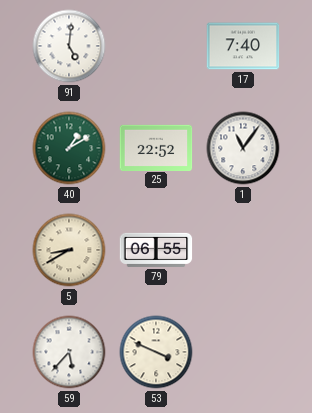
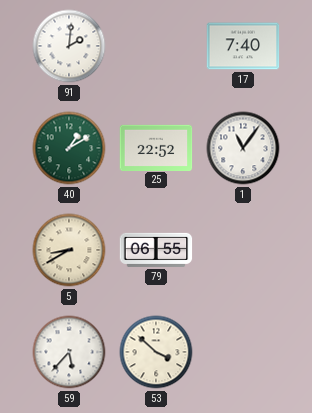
91: 5:01 -> 2:01 (69, 46)
53: 3:49 -> 3:52 (156, 352)
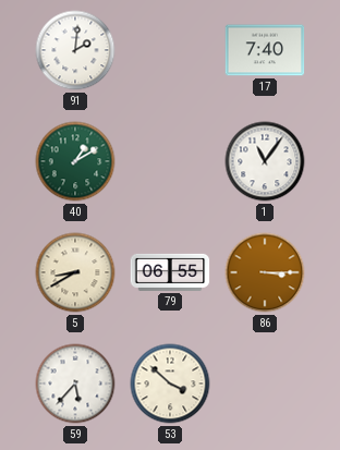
25: 22:52 -> none (156, 147)
86: none -> 3:15 (265, 272)
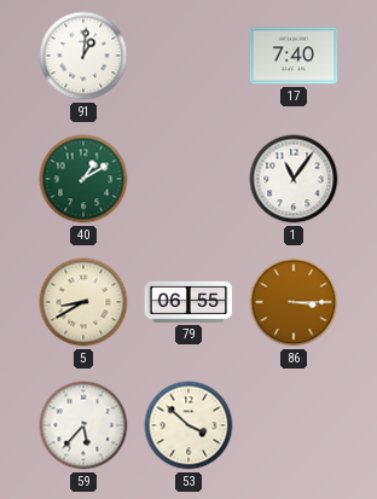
91: 2:01 -> 1:01 (83, 56)
